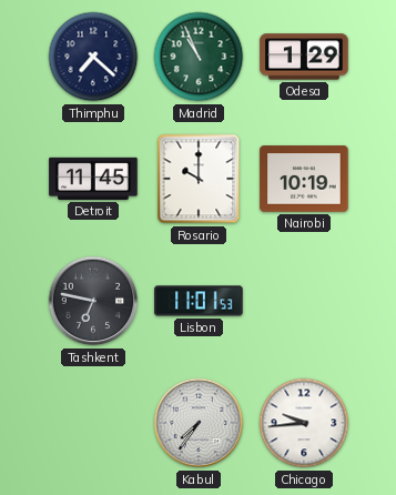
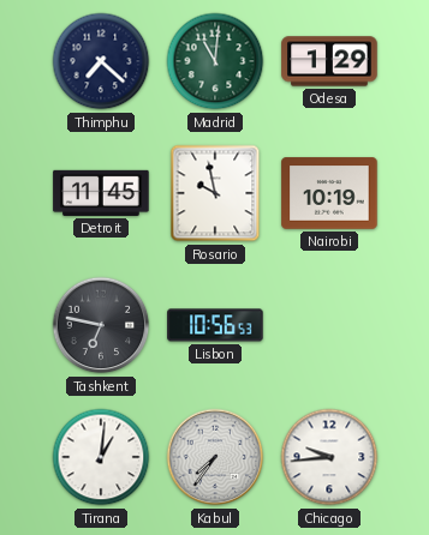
Madrid: 10:56 -> 11:01 (215, 61)
Rosario: 10:00 -> 9:58 (215, 193)
Lisbon: 11:01 -> 10:56 (215, 325)
Tirana: none -> 1:01 (101, 457)
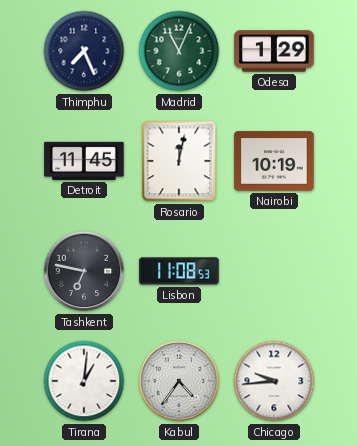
Thimphu: 7:22 -> 7:26 (84, 51)
Madrid: 11:01 -> 11:04 (179, 51)
Rosario: 9:58 -> 12:02 (179, 161)
Lisbon: 10:56 -> 11:08 (179, 271)
Kabul: 7:36 -> 4:36 (179, 381)
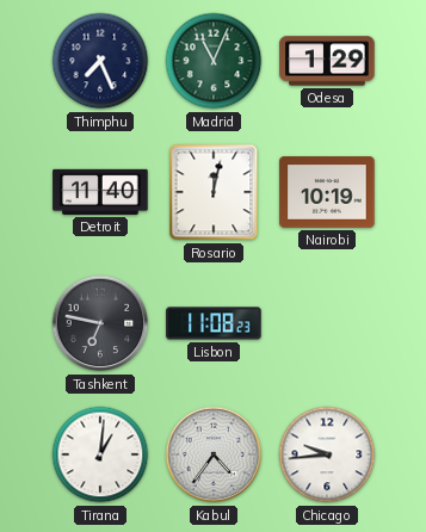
Detroit: 11:45 -> 11:40 (100, 192)
Lisbon: 11:08:53 -> 11:08:23 (214, 323)
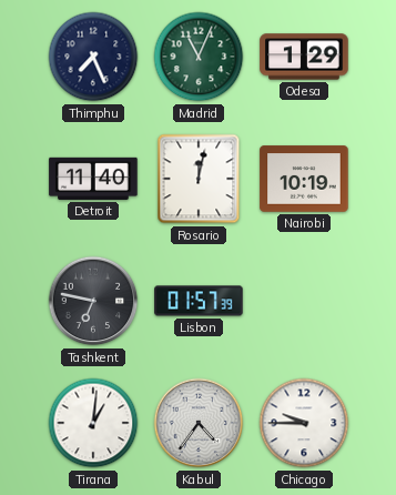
Lisbon: 11:08 -> 01:57 (199, 301)
Chicago: 9:44 -> 9:45 (304, 423)
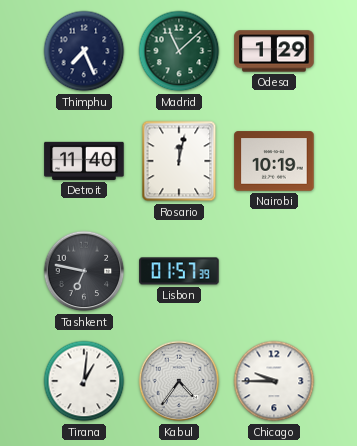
Madrid: 11:04 -> 11:08 (179, 51)
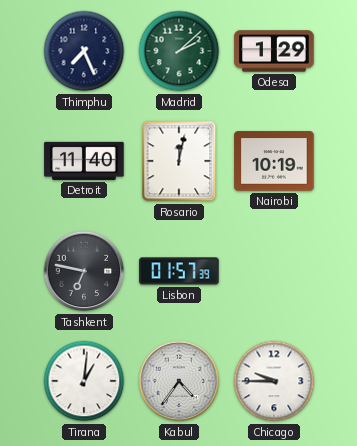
Madrid: 11:08 -> 2:08 (179, 51)
